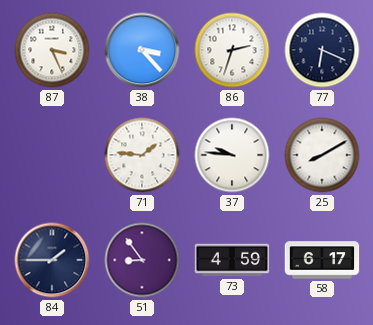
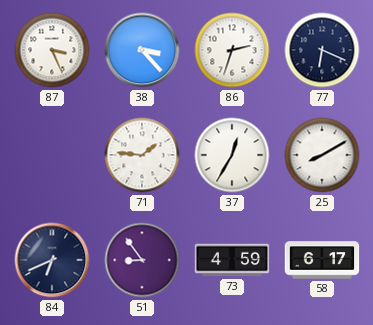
37: 9:46 -> 12:35 (232, 155)
84: 1:45 -> 6:41 (52, 260)
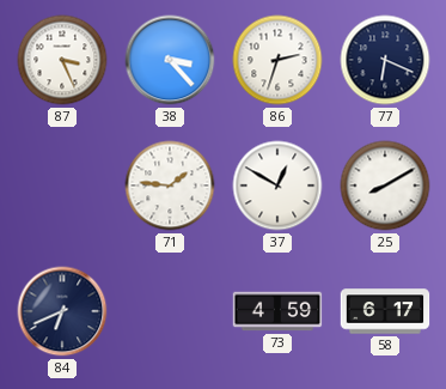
37: 12:35 -> 12:50 (277, 186)
51: 8:54 -> none (142, 260)
